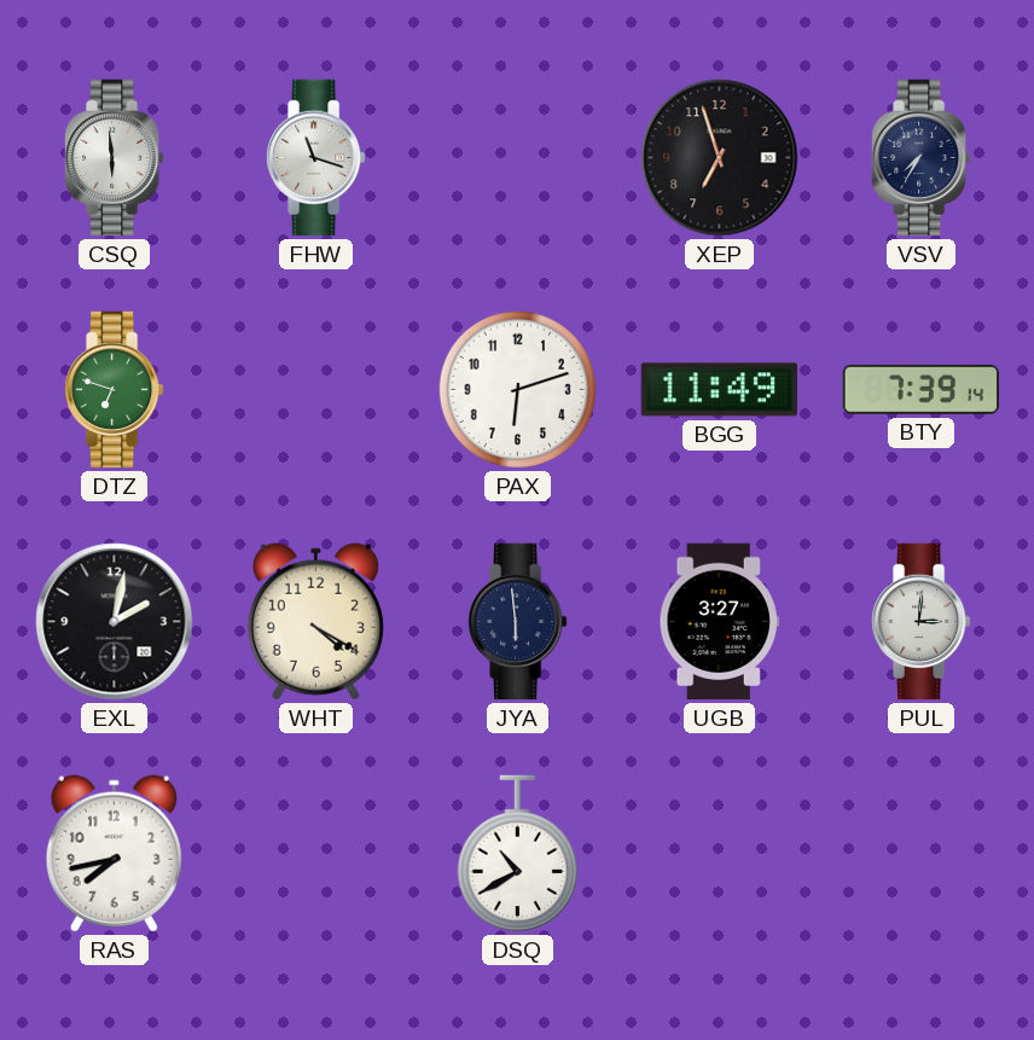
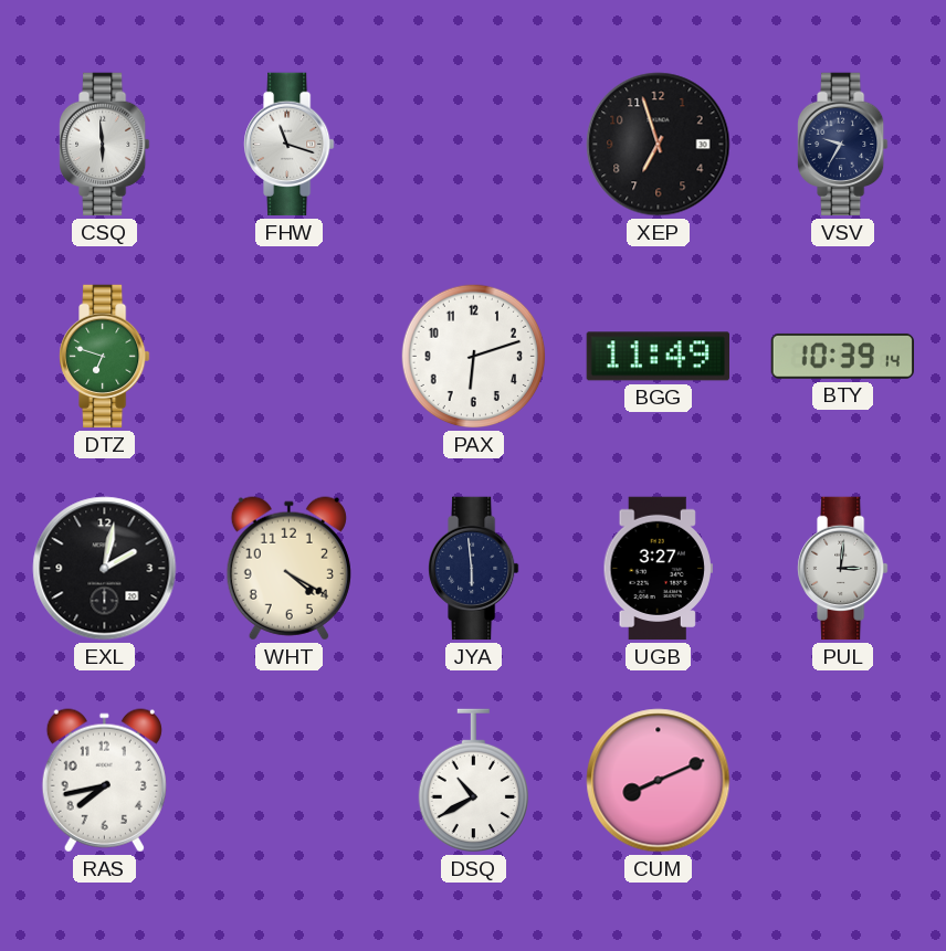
VSV: 7:35 -> 9:35 (843, 145)
BTY: 7:39 -> 10:39 (842, 356)
CUM: none -> 8:11 (659, 781)
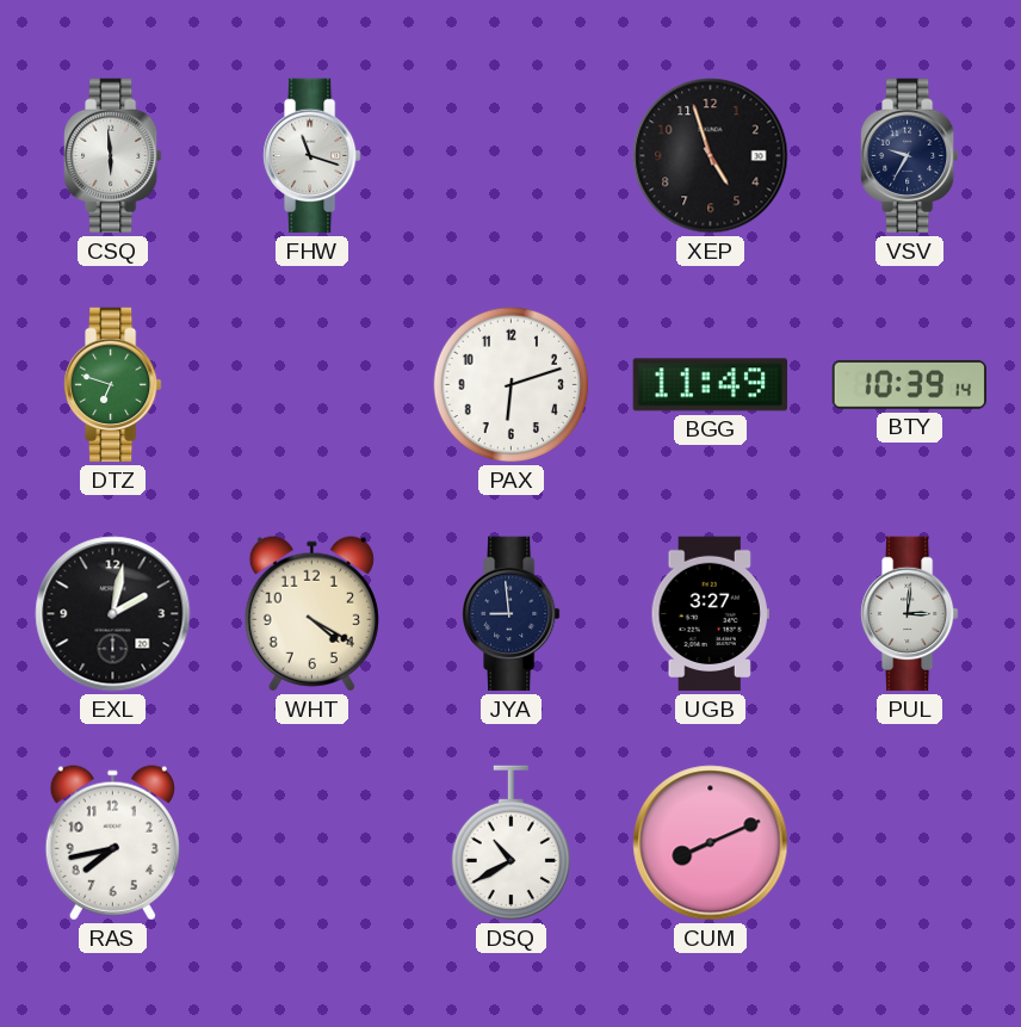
XEP: 6:57 -> 4:57 (711, 156)
JYA: 5:59 -> 8:59 (512, 614)
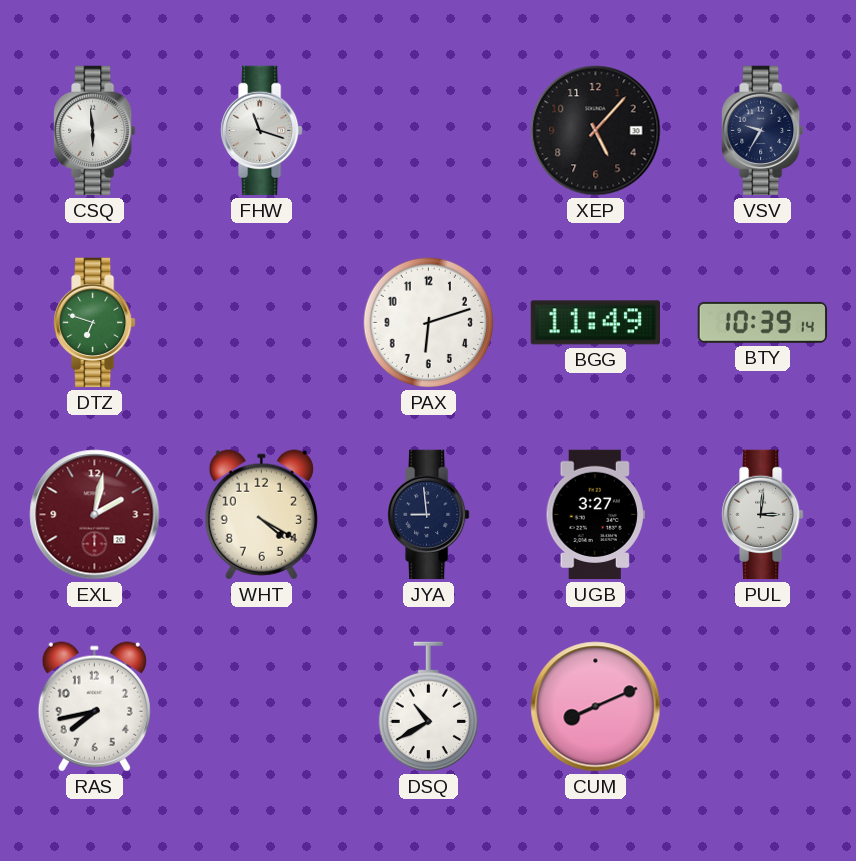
XEP: 4:57 -> 5:07 (596, 131)
EXL dial: black -> burgundy (95, 515)
